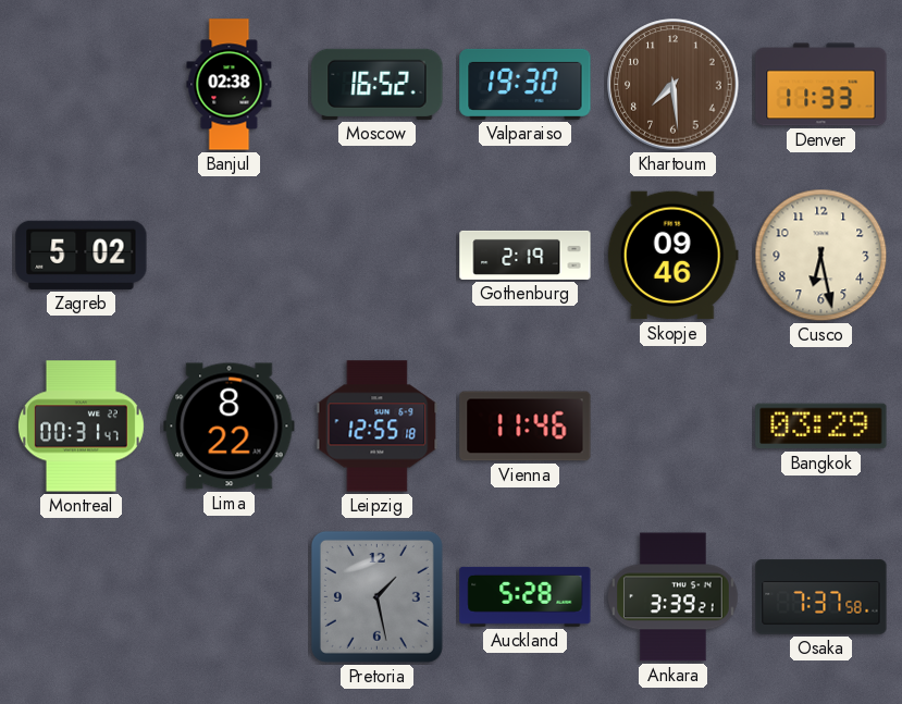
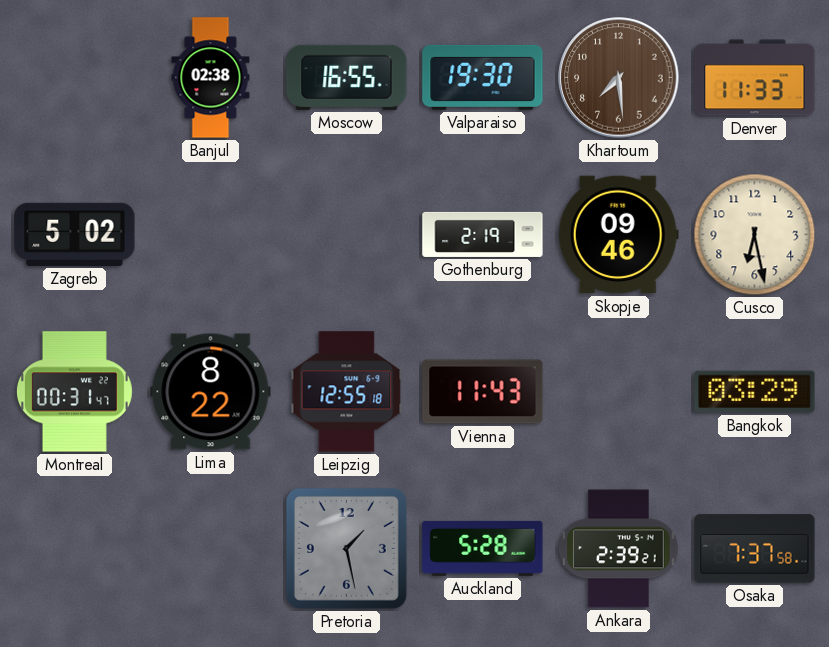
Moscow: 16:52 -> 16:55 (347, 77)
Vienna: 11:46 -> 11:43 (483, 392)
Ankara: 3:39 -> 2:39 (619, 549)
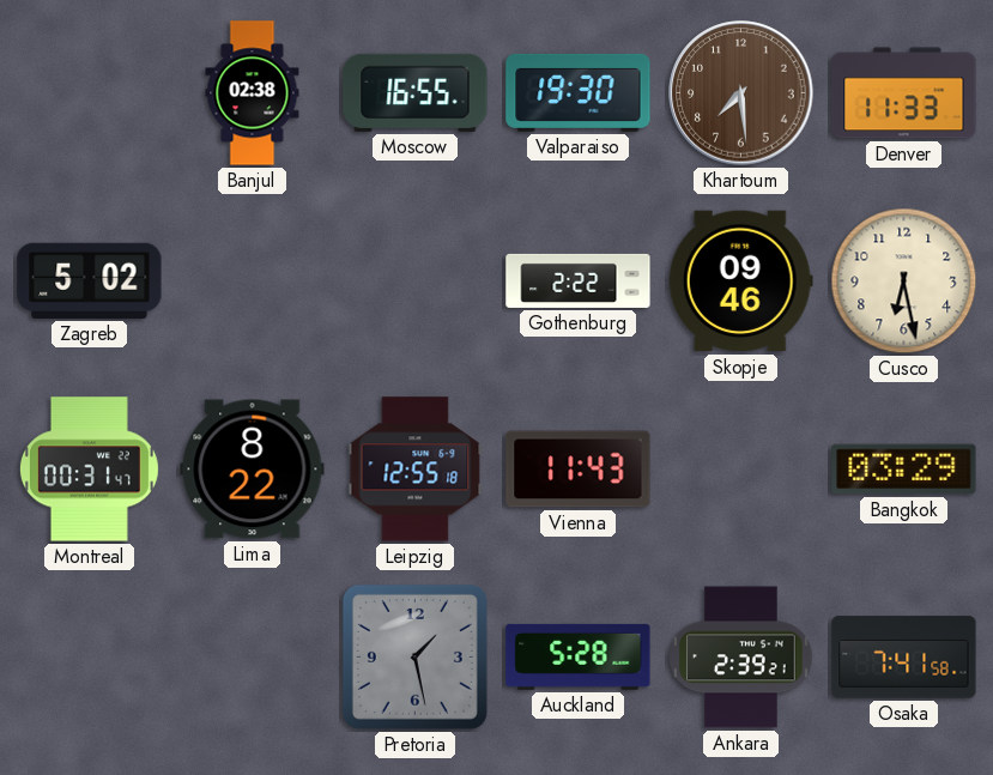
Gothenburg: 2:19 -> 2:22 (579, 280)
Osaka: 7:37 -> 7:41 (904, 658)
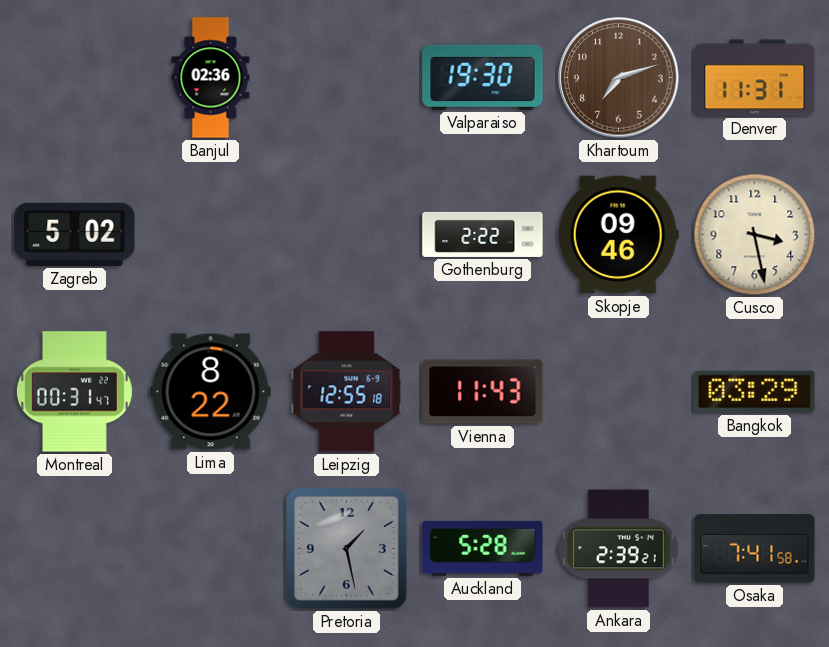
Banjul: 02:38 -> 02:36 (211, 78)
Moscow: 16:55 -> none (416, 92)
Khartoum: 7:29 -> 7:12 (619, 78)
Denver: 11:33 -> 11:31 (755, 78)
Cusco: 6:28 -> 3:28 (755, 235)
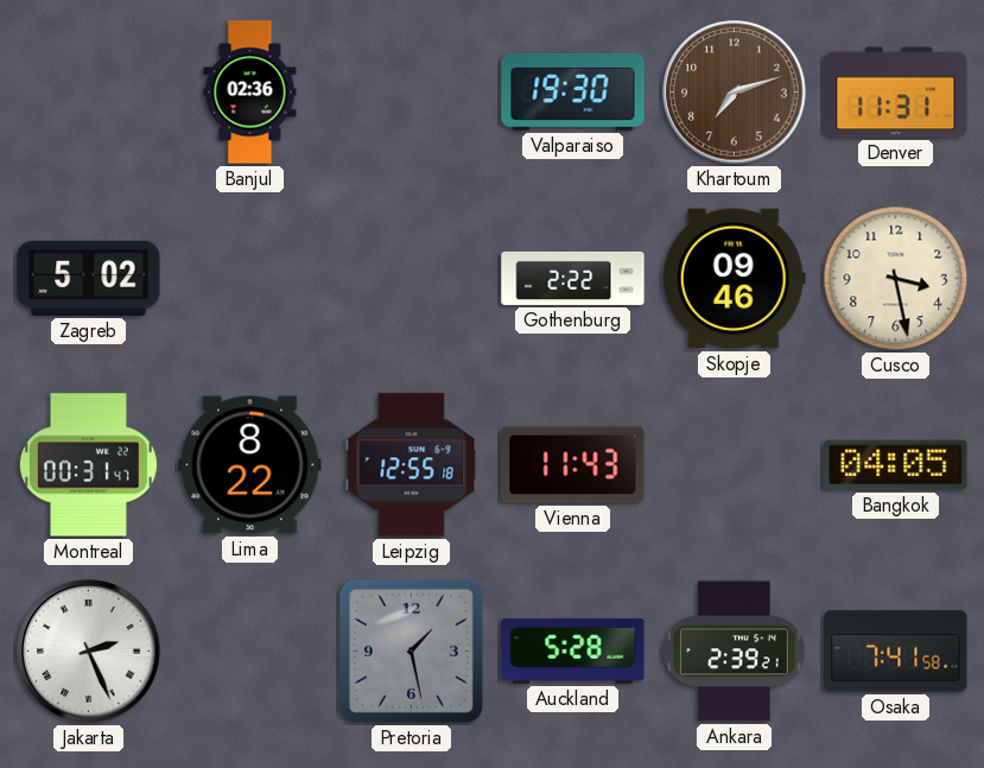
Bangkok: 03:29 -> 04:05 (896, 465)
Jakarta: none -> 2:26 (89, 652)
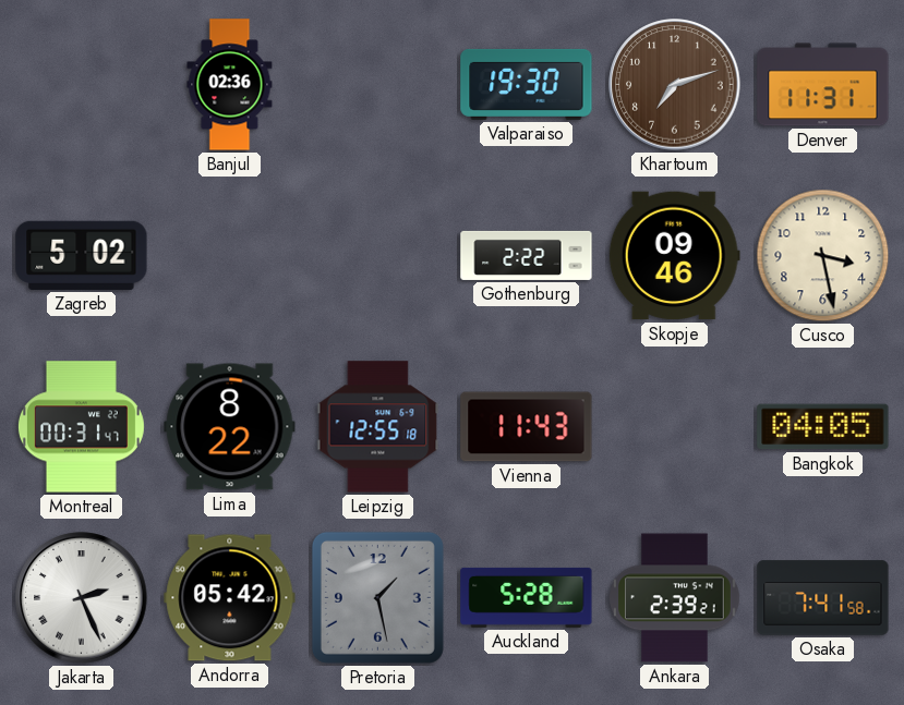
Andorra: none -> 05:42 (230, 598)
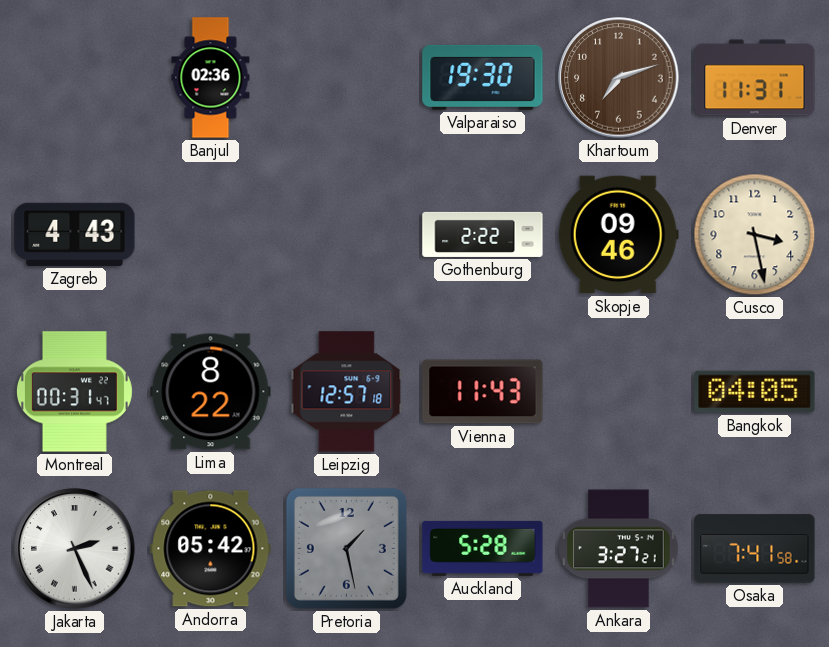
Zagreb: 5:02 -> 4:43 (75, 234)
Leipzig: 12:55 -> 12:57 (347, 392)
Ankara: 2:39 -> 3:27 (619, 549)
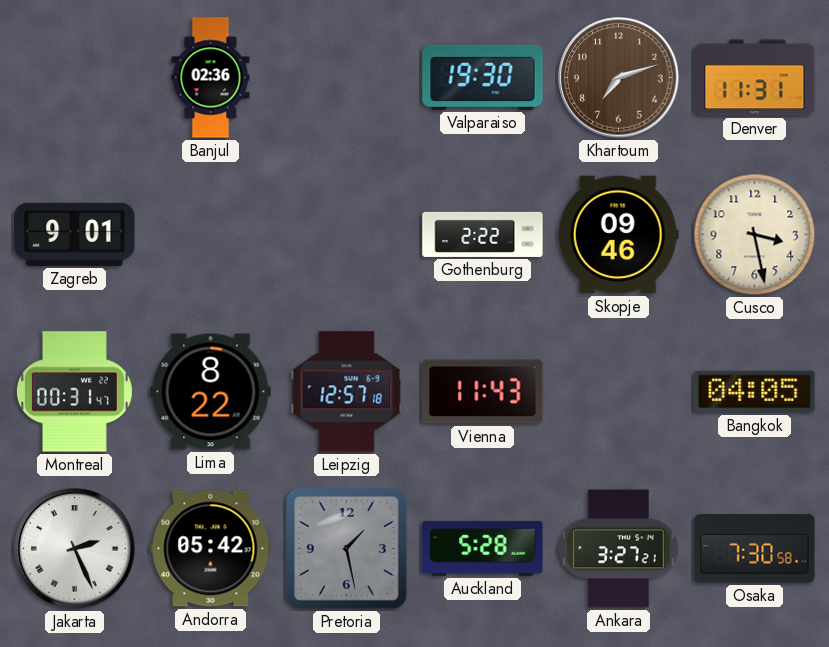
Zagreb: 4:43 -> 9:01 (75, 234)
Osaka: 7:41 -> 7:30 (755, 549)
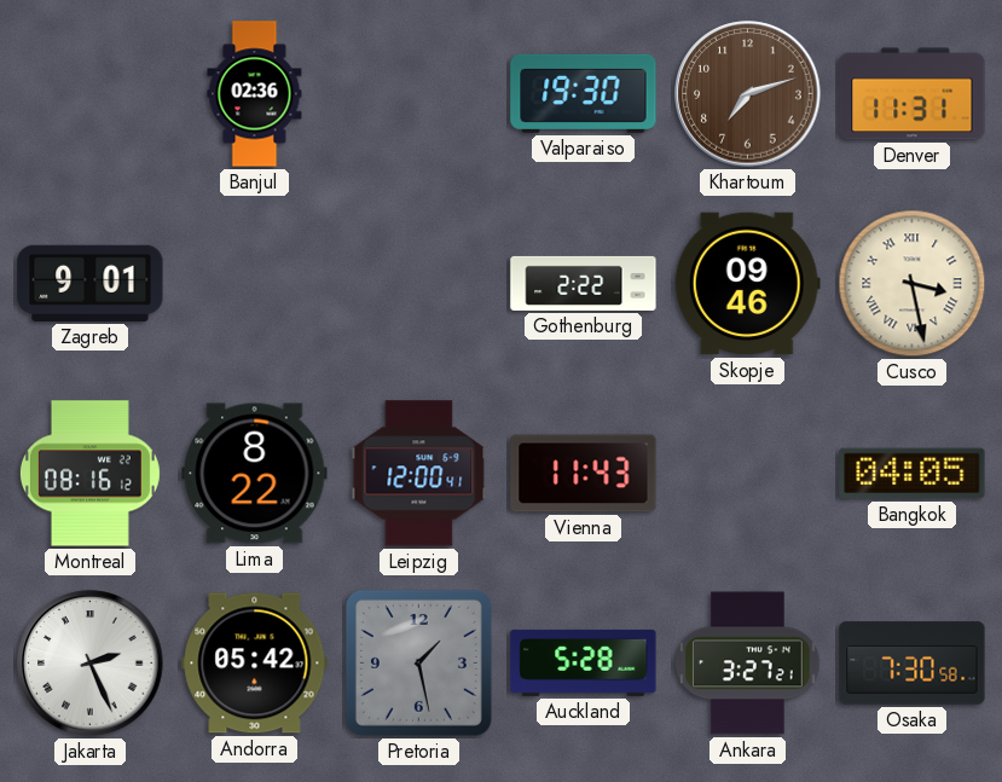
Cusco numerals: Arabic -> Roman (913, 284)
Montreal: 00:31 -> 08:16 (89, 474)
Leipzig: 12:57 -> 12:00 (419, 474)
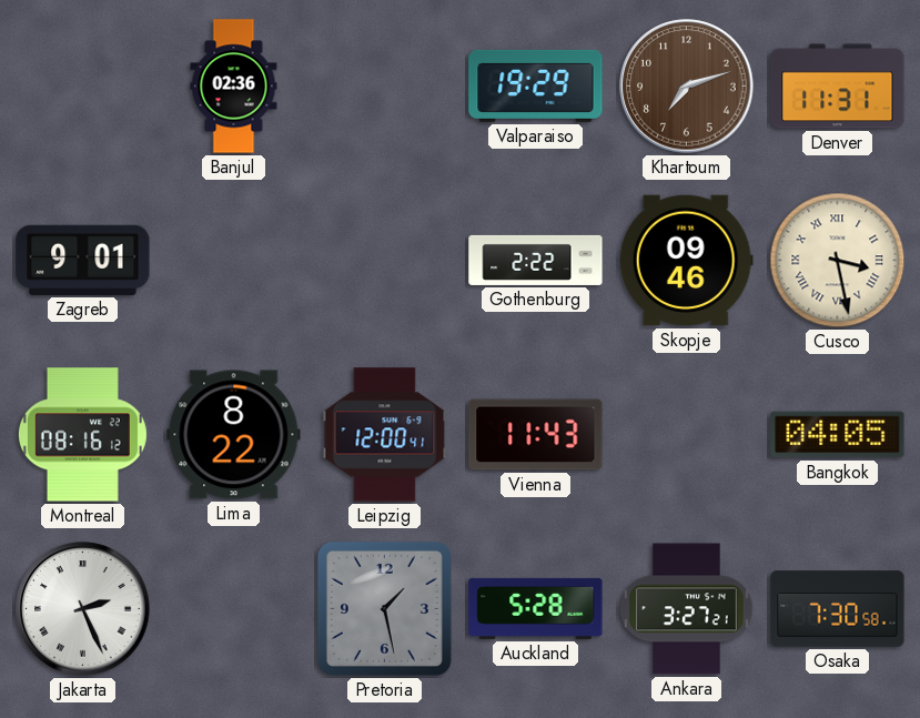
Valparaiso: 19:30 -> 19:29 (536, 85)
Andorra: 05:42 -> none (255, 664)
